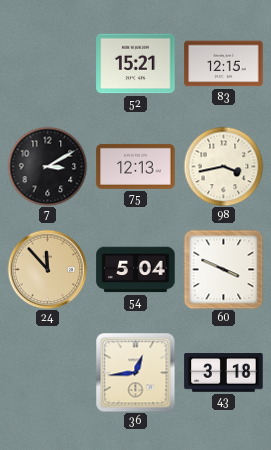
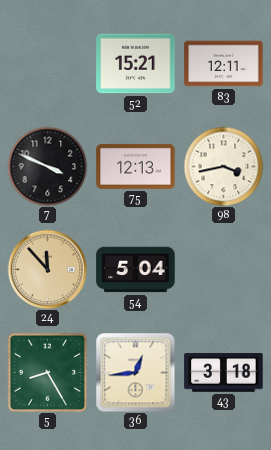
83: 12:15 -> 12:11 (224, 64)
7: 3:10 -> 3:49 (47, 166)
60: 3:49 -> none (223, 269)
5: none -> 8:25 (47, 372)
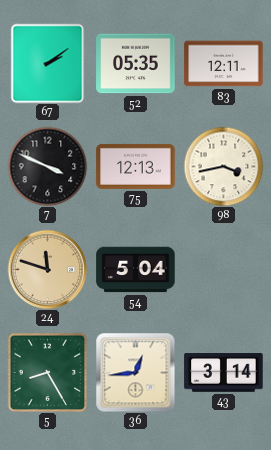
67: none -> 2:09 (48, 63)
52: 15:21 -> 05:35 (136, 64)
24: 11:53 -> 11:48 (47, 269)
43: 3:18 -> 3:14 (224, 373)
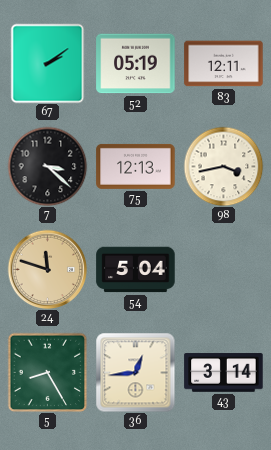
52: 05:35 -> 05:19 (136, 64)
7: 3:49 -> 3:22 (47, 166)
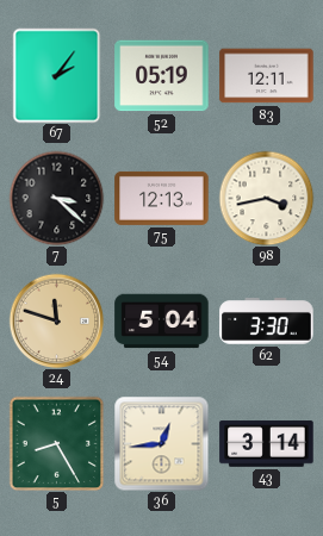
67: 2:09 -> 2:06 (57, 75)
62: none -> 3:30 (267, 322)
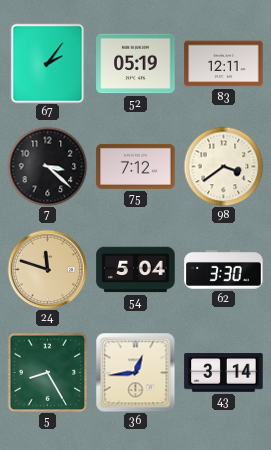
75: 12:13 -> 7:12 (136, 166)
98: 3:43 -> 3:39 (223, 166)
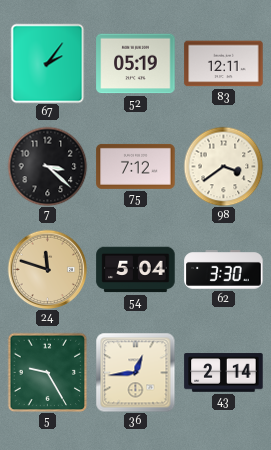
5: 8:25 -> 9:25 (47, 372)
43: 3:14 -> 2:14 (224, 373)
